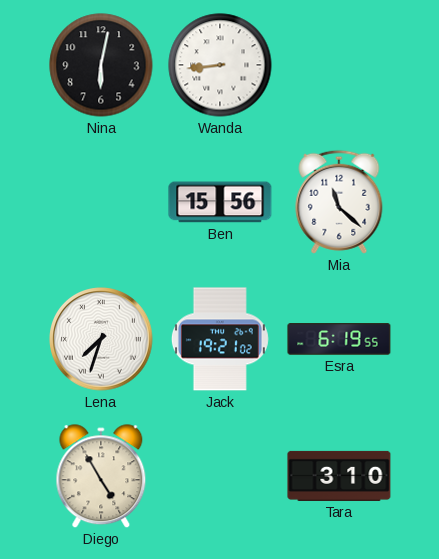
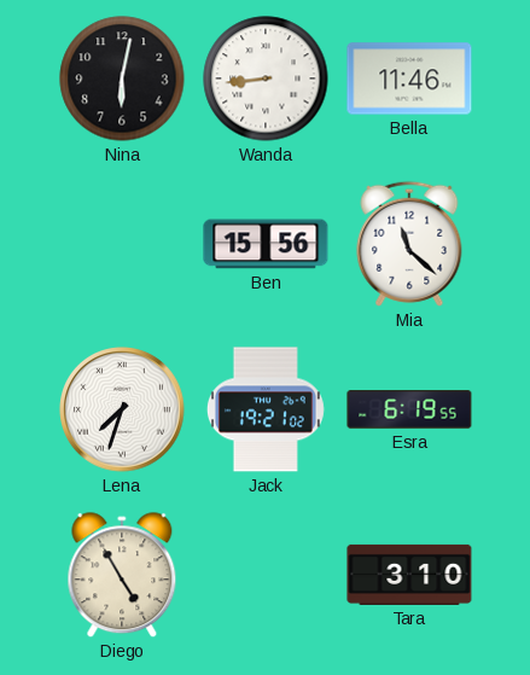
Bella: none -> 11:46 (409, 78)
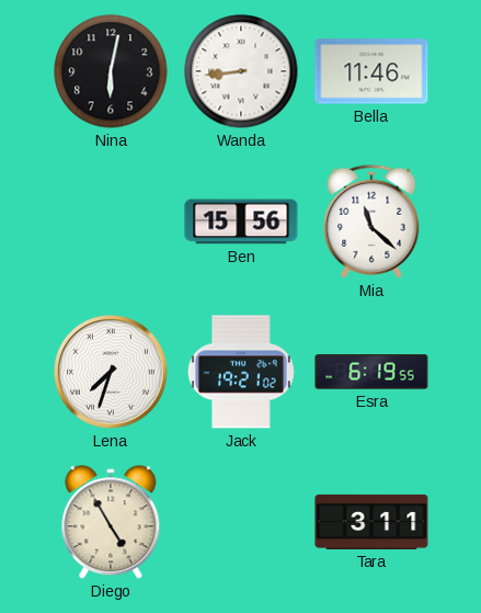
Tara: 3:10 -> 3:11 (371, 522)
